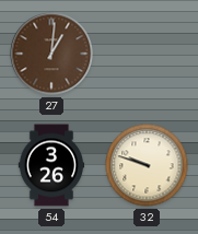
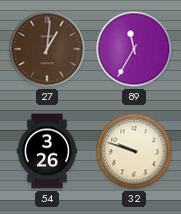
89: none -> 11:35 (134, 49)
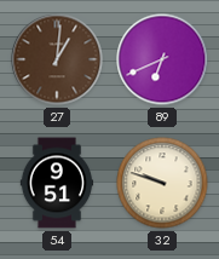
89: 11:35 -> 6:41 (162, 59)
54: 3:26 -> 9:51 (57, 183)
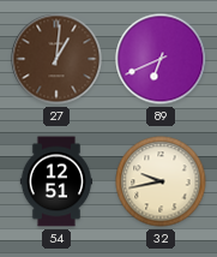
54: 9:51 -> 12:51 (56, 181)
32: 9:48 -> 9:43 (161, 181)
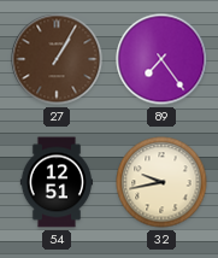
27: 1:01 -> 1:05 (57, 59)
89: 6:41 -> 7:24 (161, 59)
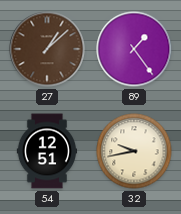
27: 1:05 -> 1:08 (47, 49)
89: 7:24 -> 1:24 (134, 49)
